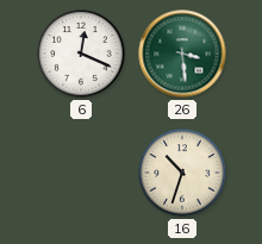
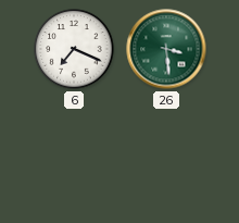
6: 12:19 -> 7:19 (74, 49)
16: 10:33 -> none (182, 173)
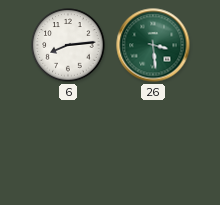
6: 7:19 -> 8:14 (68, 45)
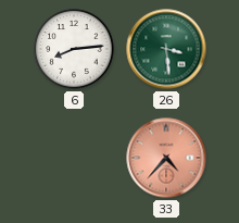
33: none -> 4:37 (166, 158)
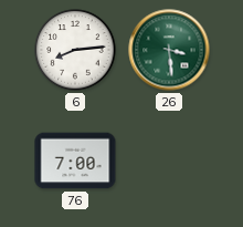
76: none -> 7:00 (75, 161)
33: 4:37 -> none (166, 158)
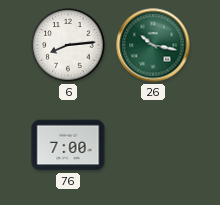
26: 3:29 -> 10:17 (153, 45)
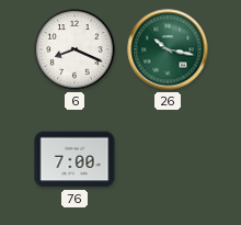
6: 8:14 -> 8:19 (74, 49)
